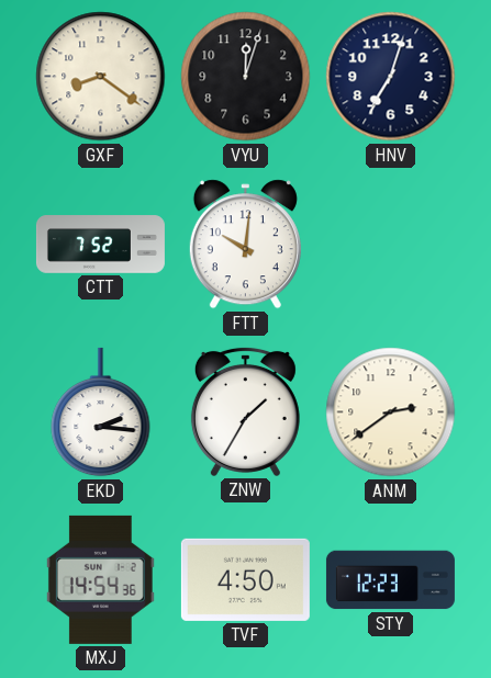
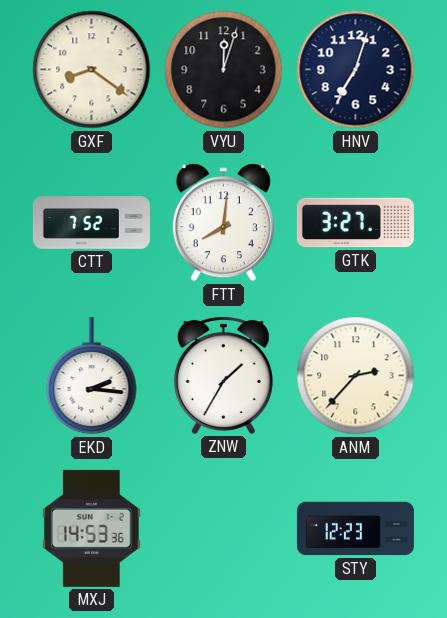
FTT: 10:01 -> 8:01 (223, 223)
GTK: none -> 3:27 (355, 223)
ANM: 2:39 -> 2:37 (356, 376)
MXJ: 14:54 -> 14:53 (91, 528)
TVF: 4:50 -> none (245, 579)
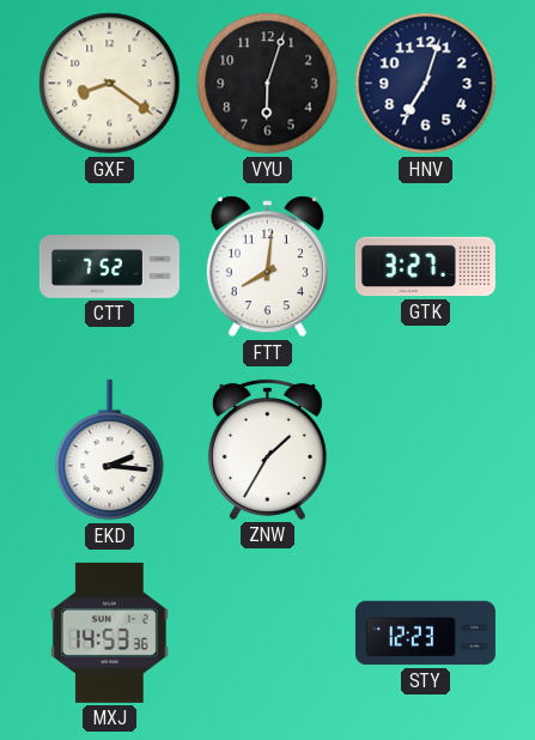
VYU: 12:03 -> 6:03 (268, 84)
ANM: 2:37 -> none (356, 376)
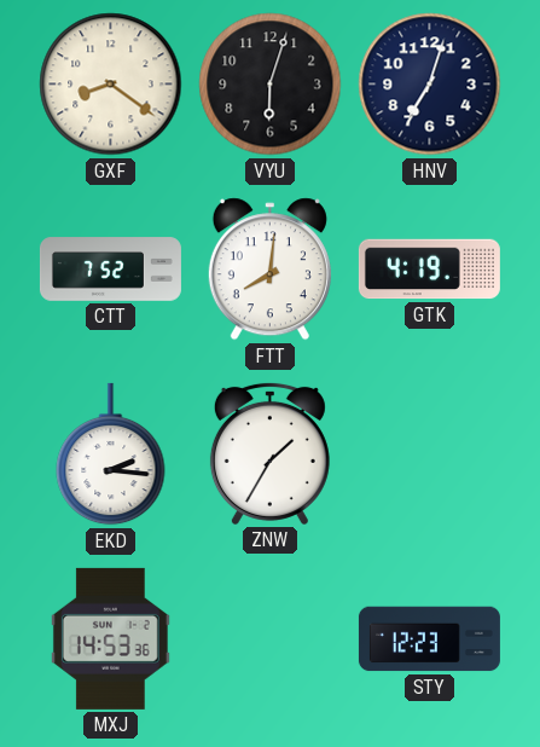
GTK: 3:27 -> 4:19 (429, 270)
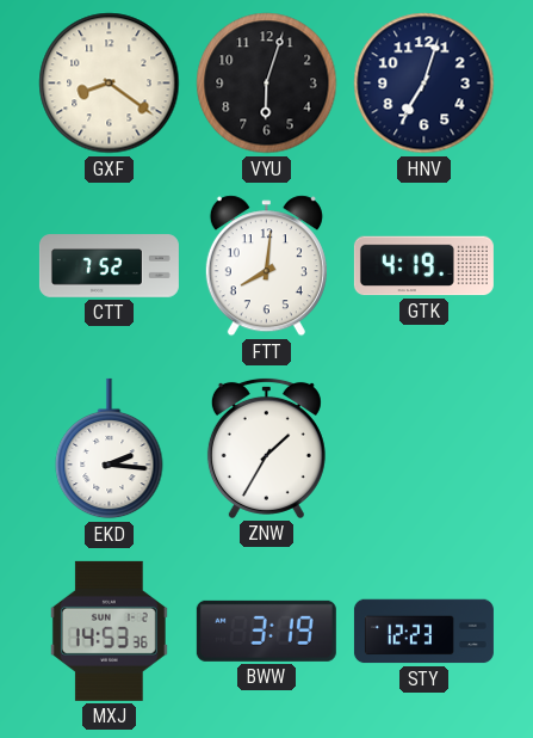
BWW: none -> 3:19 (266, 631)
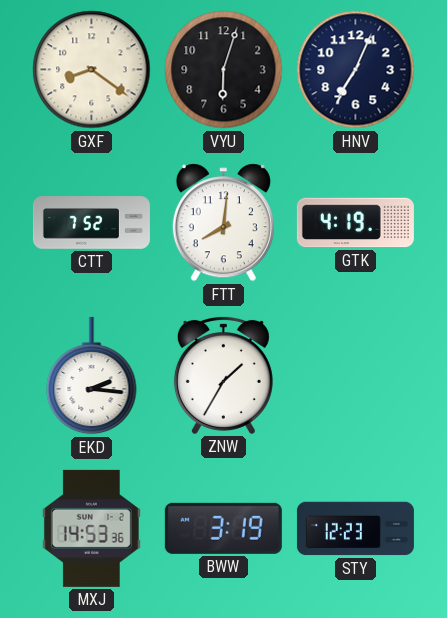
HNV: 7:03 -> 7:04 (356, 70)
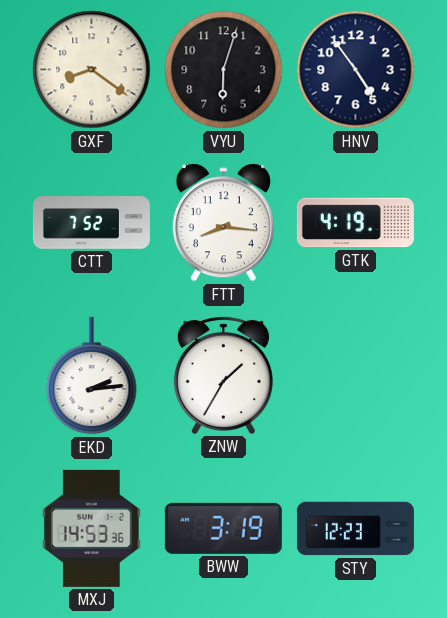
HNV: 7:04 -> 4:54 (356, 70)
FTT: 8:01 -> 8:16 (223, 223)
EKD: 2:16 -> 2:14 (92, 376)
